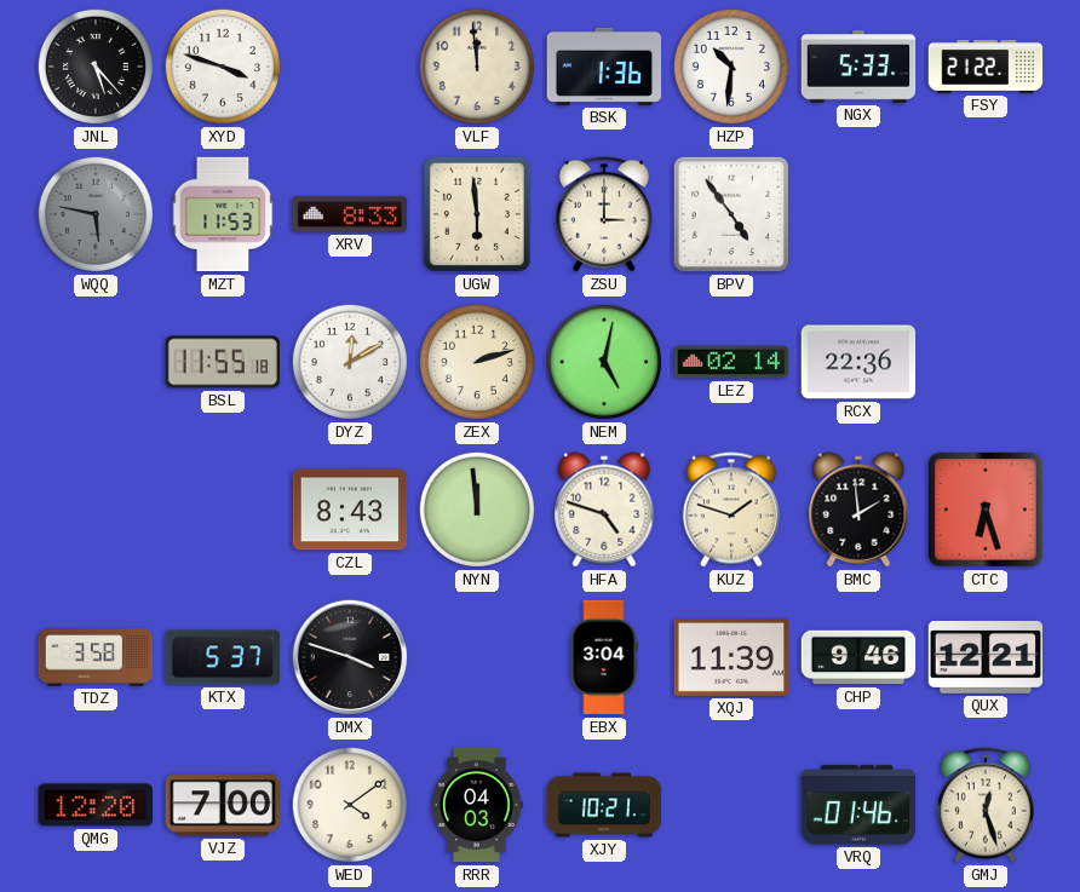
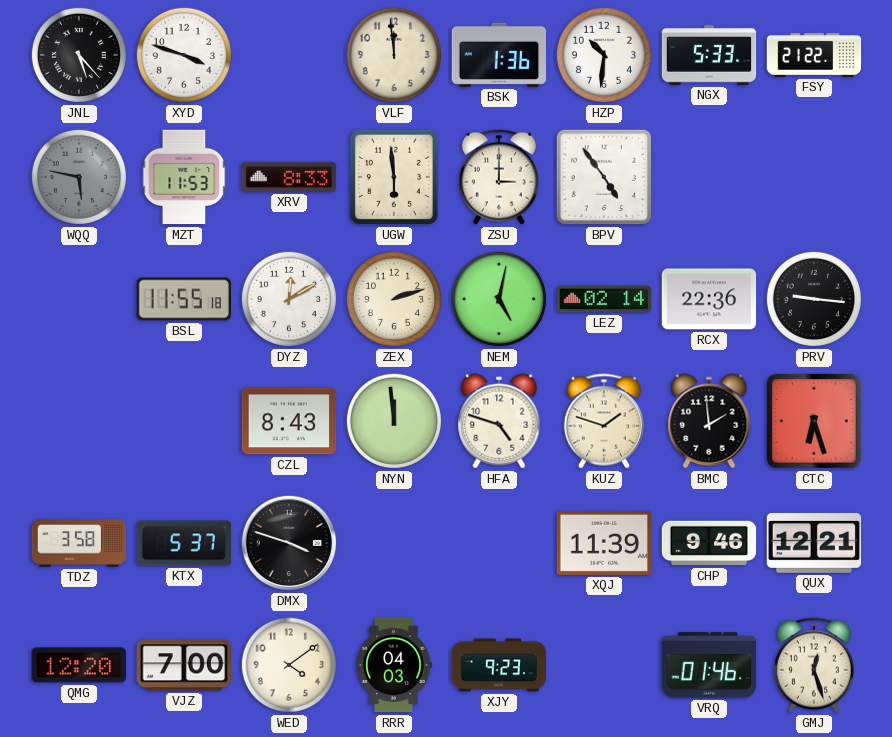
PRV: none -> 9:16 (814, 299)
EBX: 3:04 -> none (604, 657)
XJY: 10:21 -> 9:23 (499, 665)
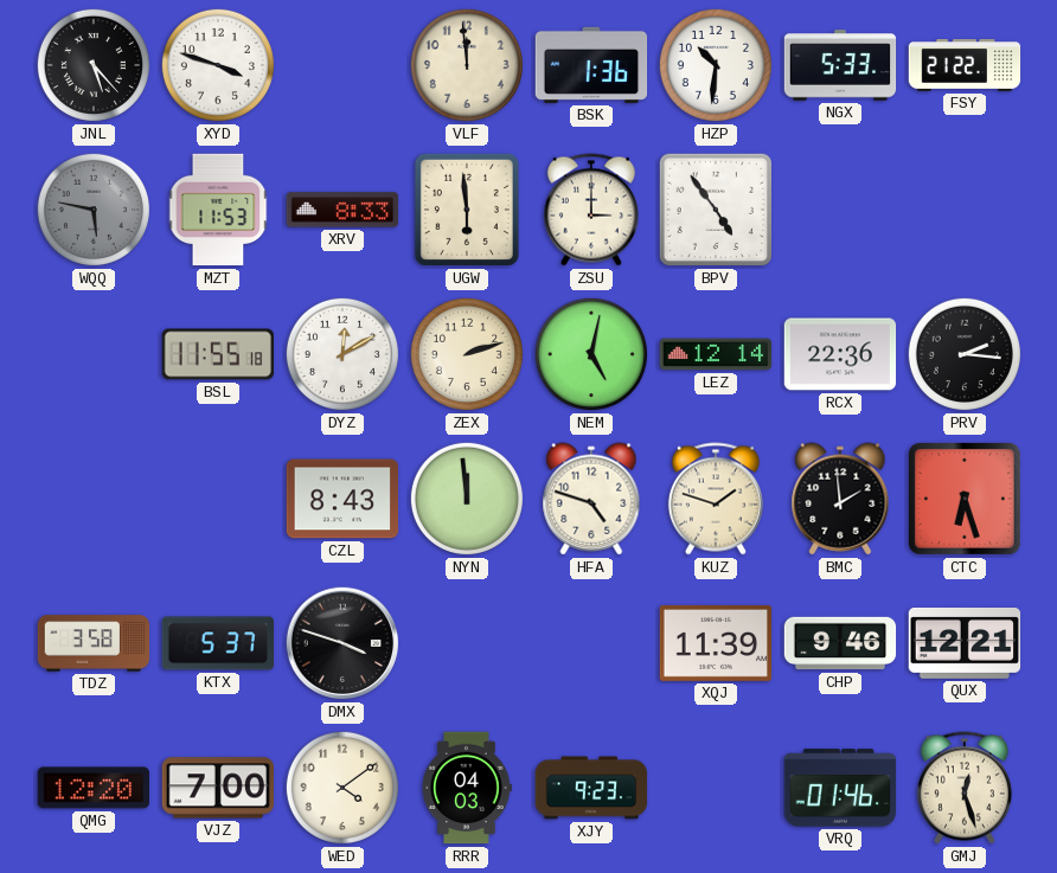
LEZ: 02:14 -> 12:14 (716, 354)
PRV: 9:16 -> 2:16 (965, 354)
